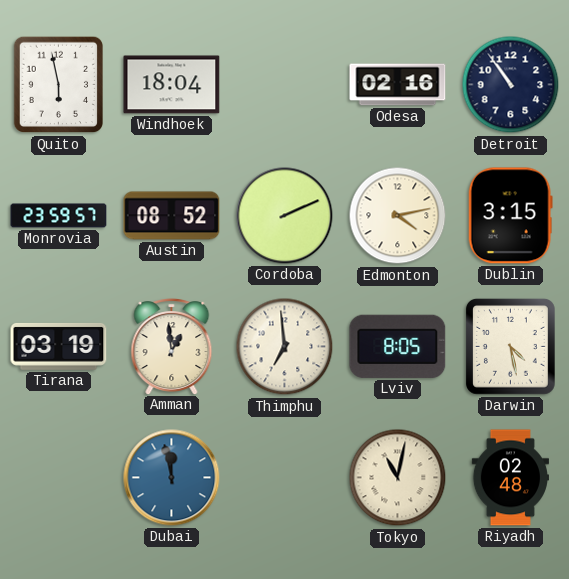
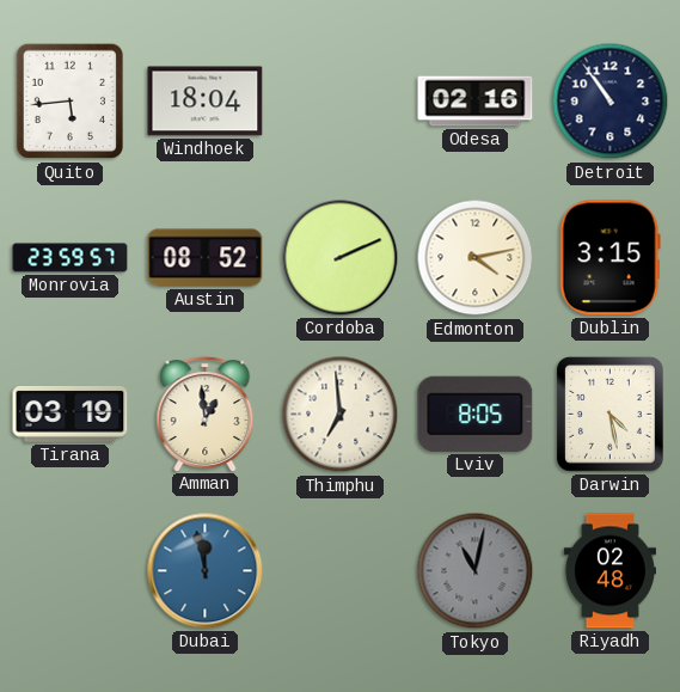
Quito: 5:58 -> 5:44 (69, 102)
Tokyo dial: cream -> grey (476, 571)
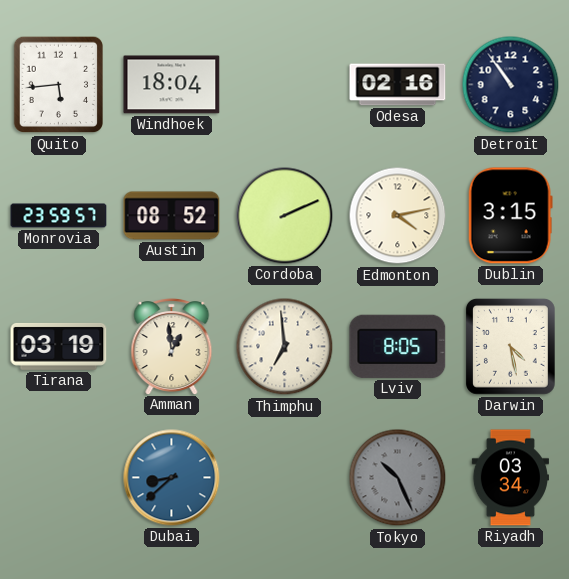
Dubai: 11:58 -> 8:38 (172, 478)
Tokyo: 11:02 -> 10:26 (398, 478)
Riyadh: 02:48 -> 03:34 (510, 478)
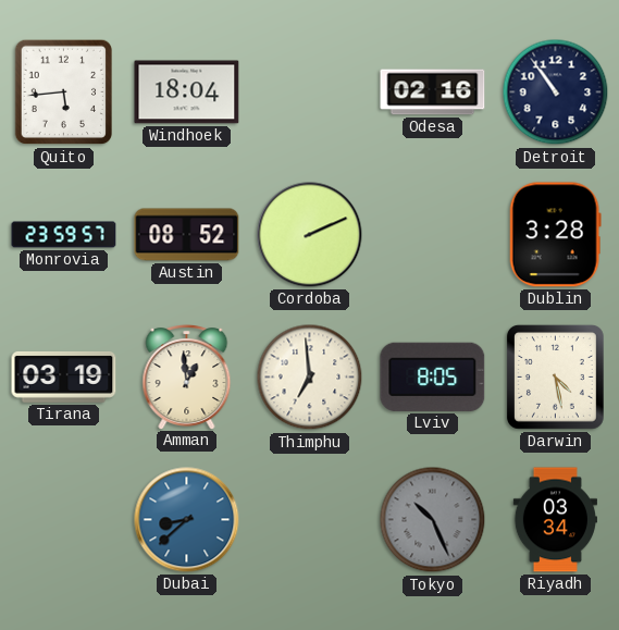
Edmonton: 4:13 -> none (398, 216)
Dublin: 3:15 -> 3:28 (555, 235)
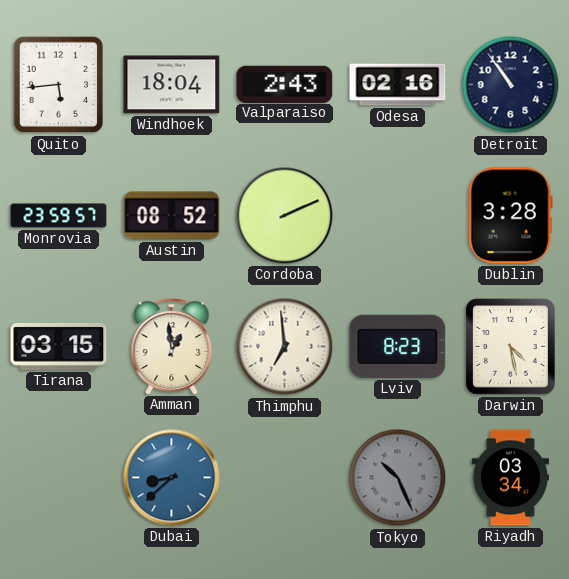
Valparaiso: none -> 2:43 (285, 84)
Tirana: 03:19 -> 03:15 (59, 346)
Lviv: 8:05 -> 8:23 (398, 346)
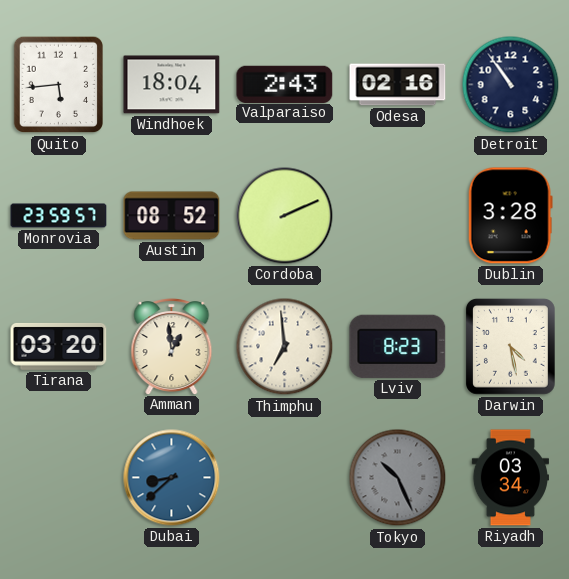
Tirana: 03:15 -> 03:20 (59, 346)
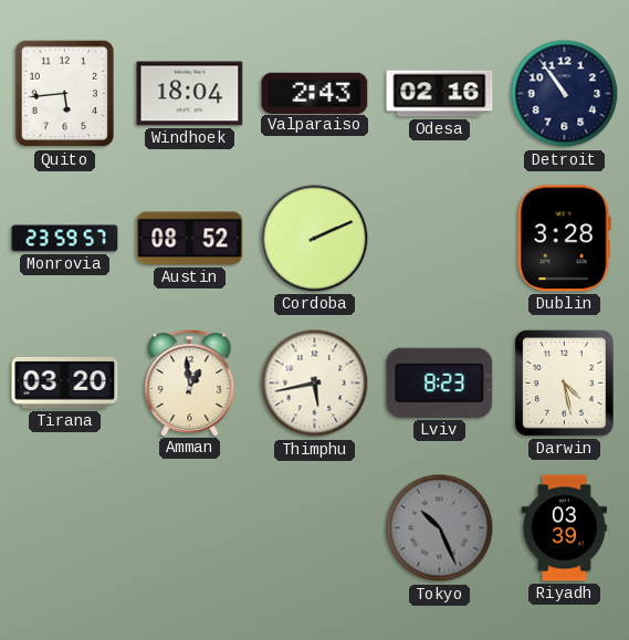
Thimphu: 6:59 -> 5:43 (315, 384)
Dubai: 8:38 -> none (172, 478)
Riyadh: 03:34 -> 03:39 (564, 528)
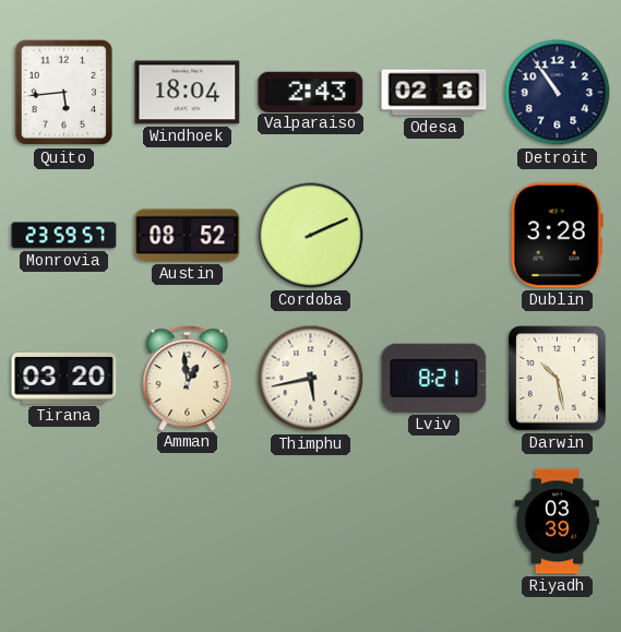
Lviv: 8:23 -> 8:21 (434, 378)
Darwin: 4:28 -> 10:28 (557, 379)
Tokyo: 10:26 -> none (440, 528)
